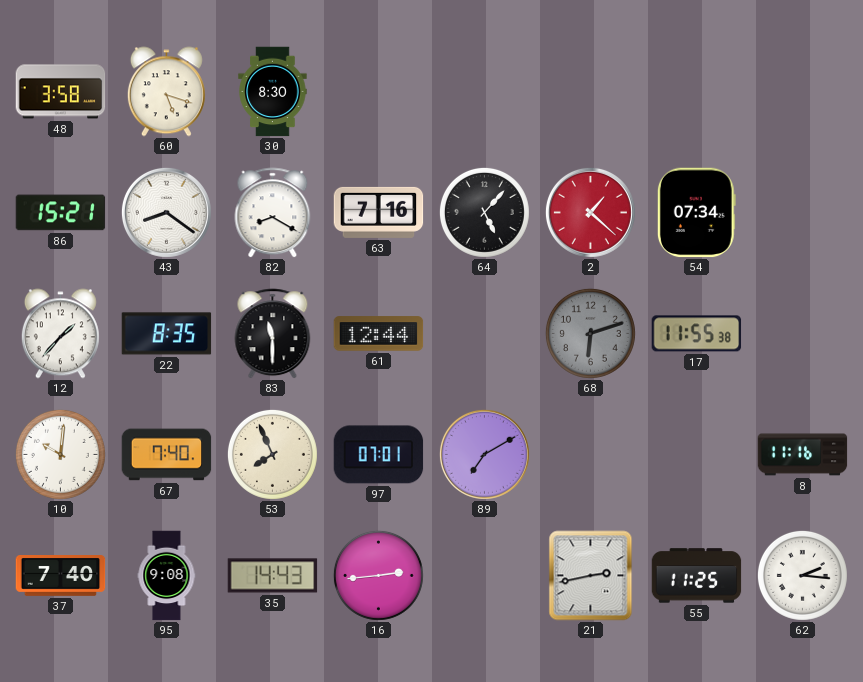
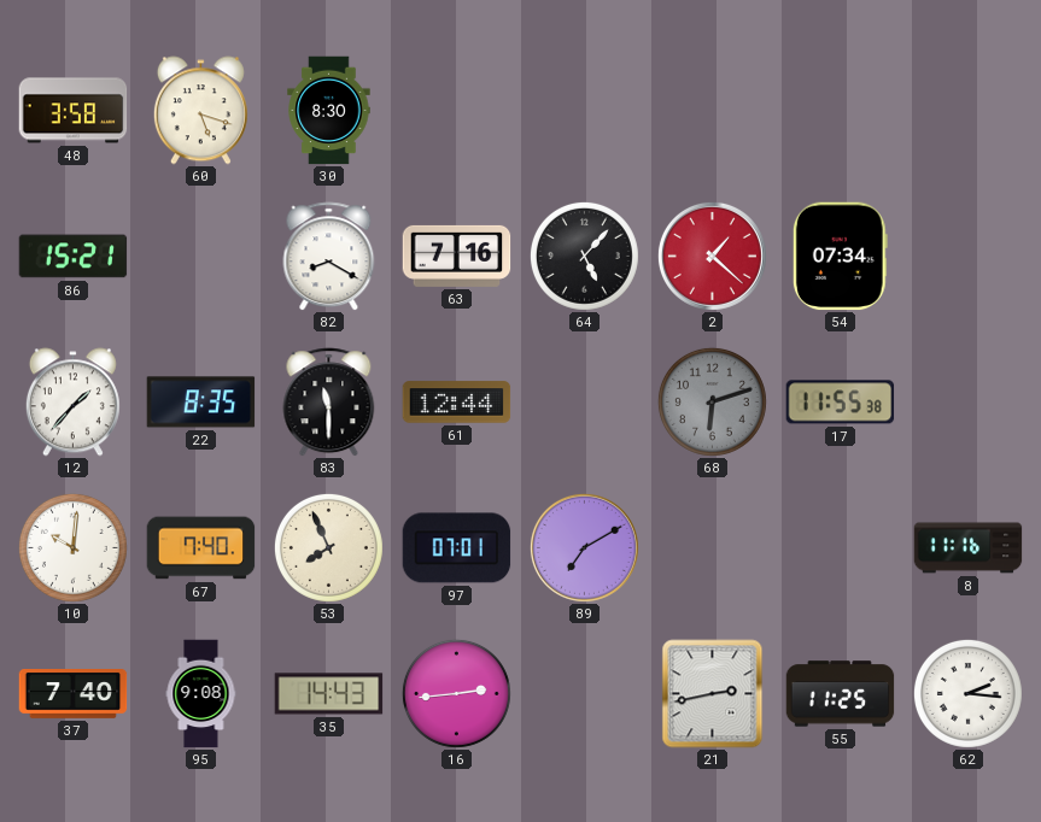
43: 8:21 -> none (166, 212)
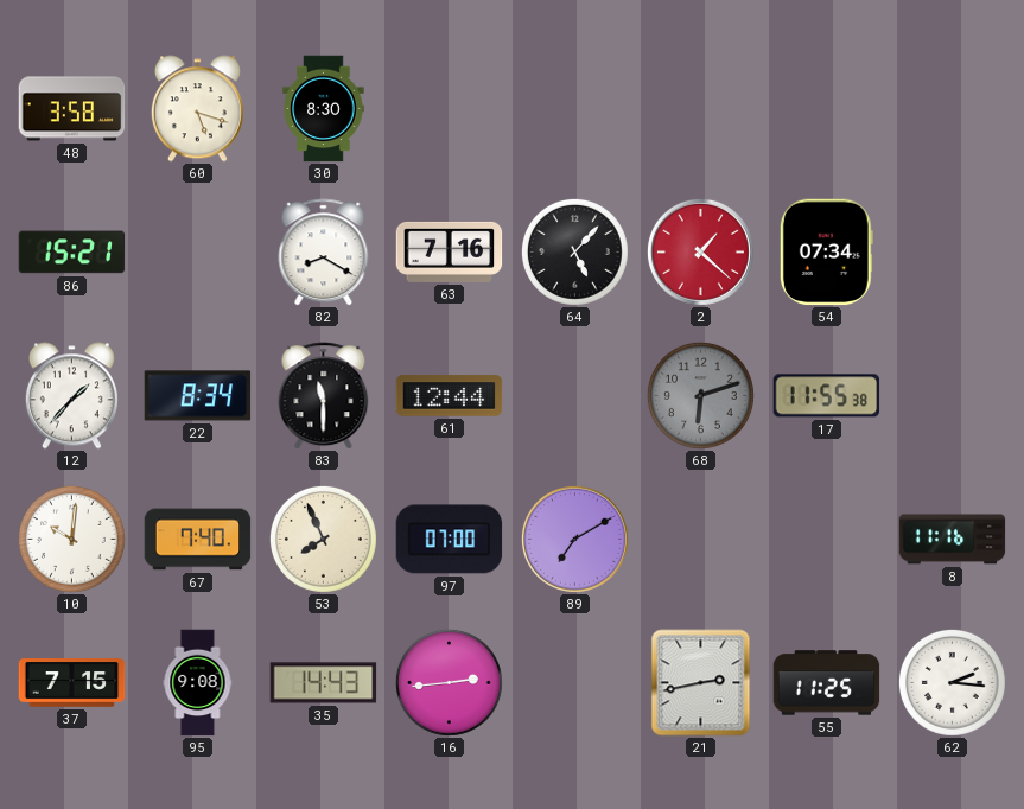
22: 8:35 -> 8:34 (198, 396)
97: 07:01 -> 07:00 (450, 540)
37: 7:40 -> 7:15 (72, 683)
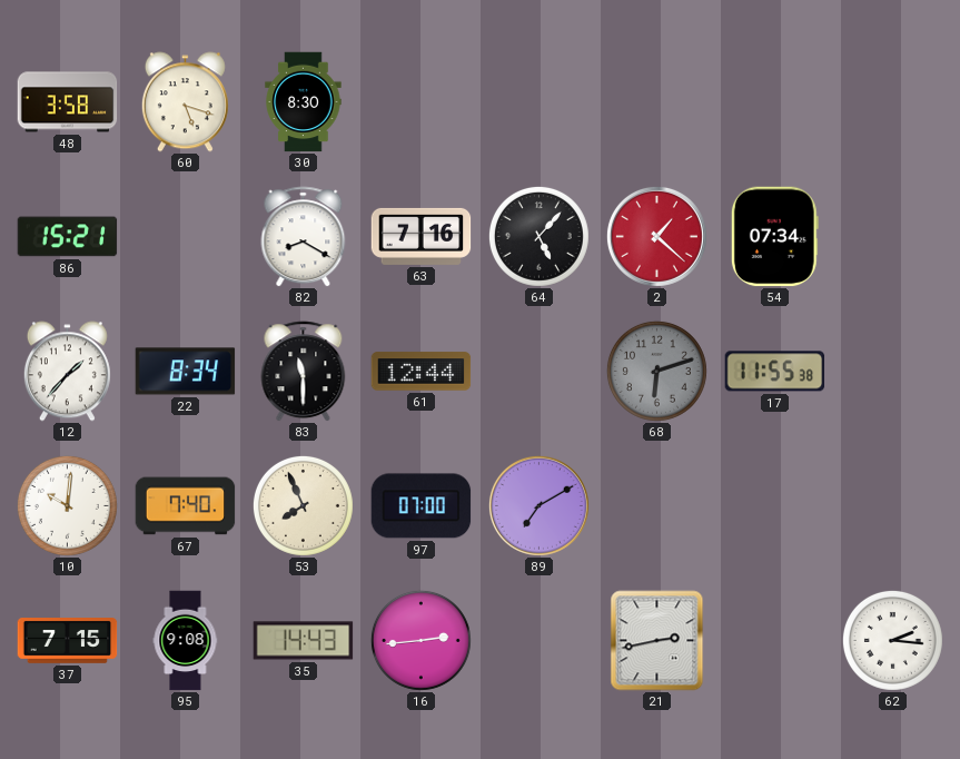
8: 11:16 -> none (953, 540)
55: 11:25 -> none (827, 683)
